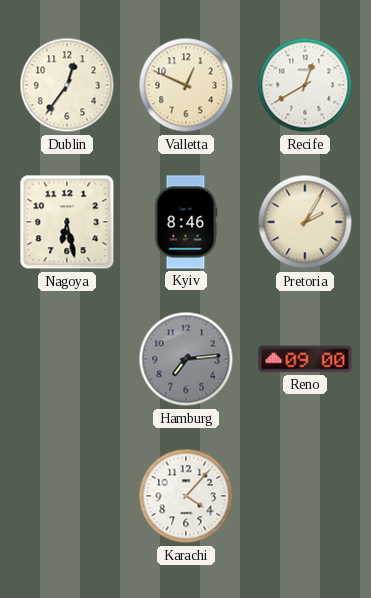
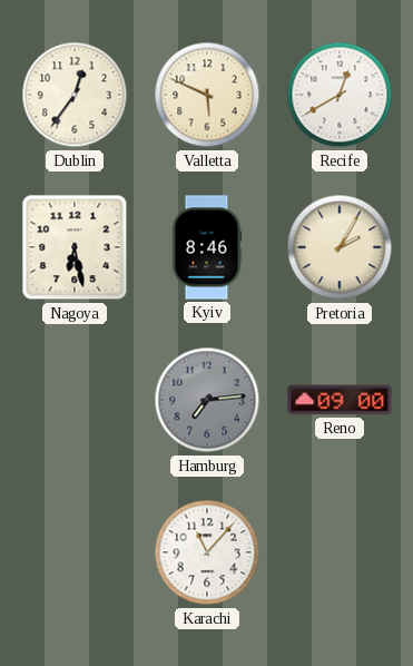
Valletta: 12:49 -> 5:49 (207, 95)
Karachi: 4:07 -> 11:07 (207, 552)
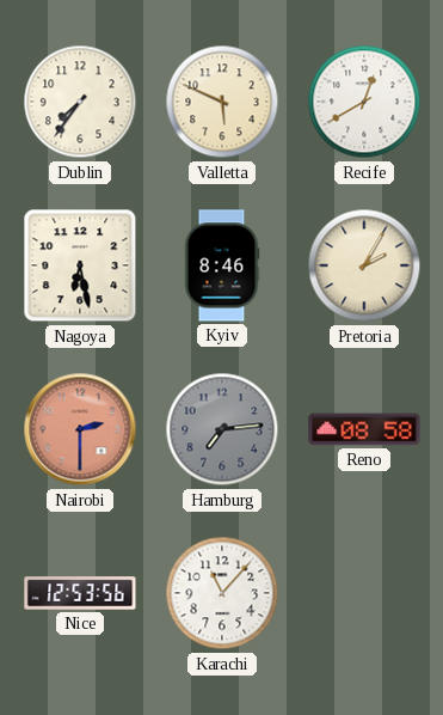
Dublin: 12:36 -> 7:36 (80, 102)
Nairobi: none -> 2:30 (80, 429)
Reno: 09:00 -> 08:58 (364, 429)
Nice: none -> 12:53 (80, 593)
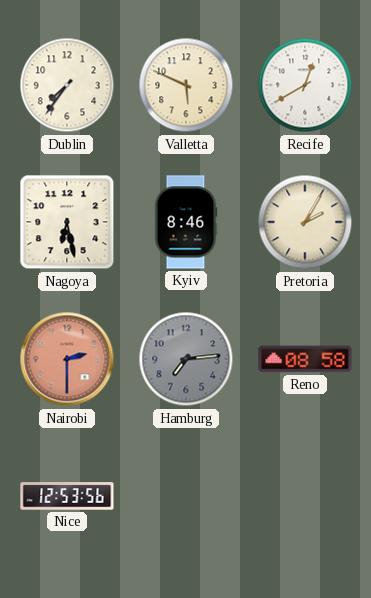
Karachi: 11:07 -> none (222, 593)
